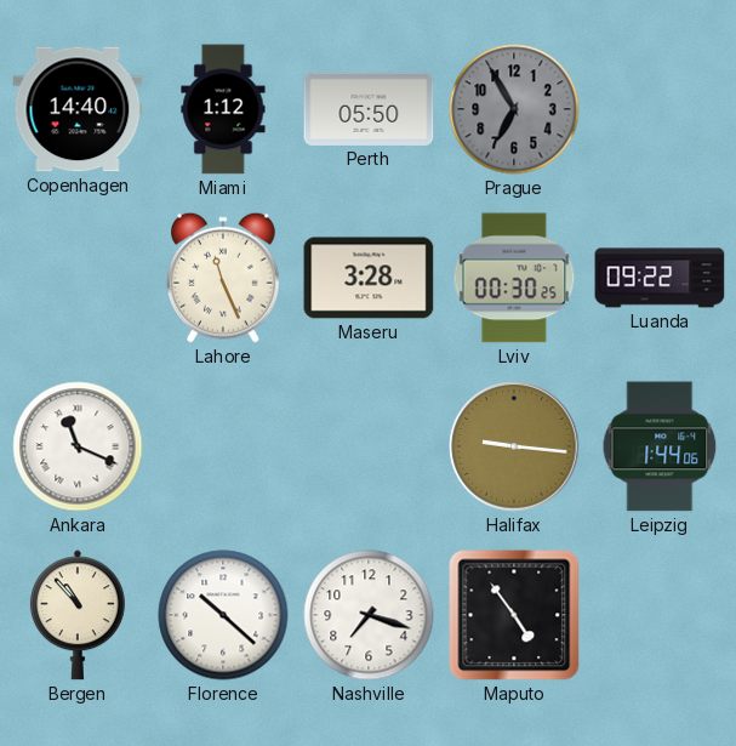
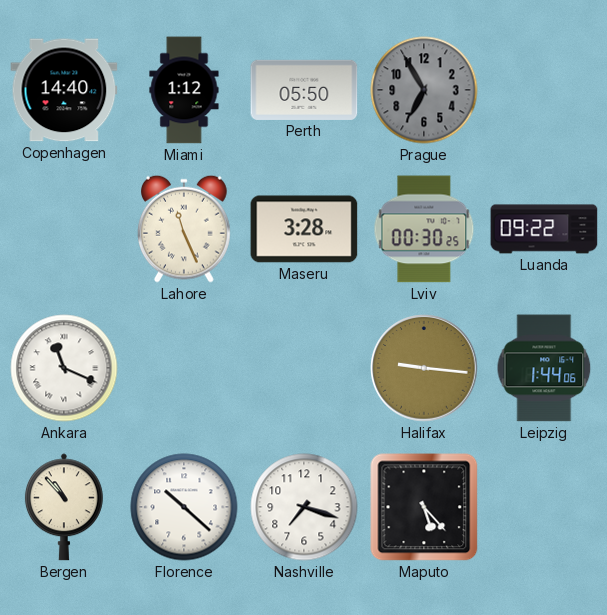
Maputo: 4:54 -> 5:23 (424, 507)
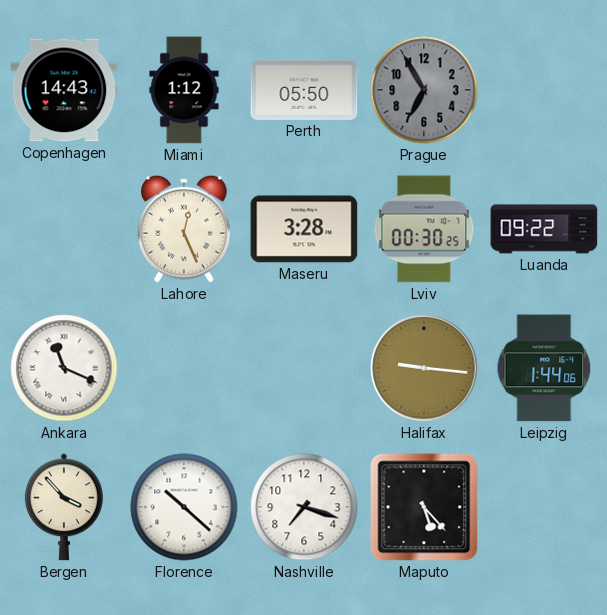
Copenhagen: 14:40 -> 14:43 (64, 90)
Lahore: 11:26 -> 12:26 (185, 229)
Bergen: 10:53 -> 3:53 (64, 507)
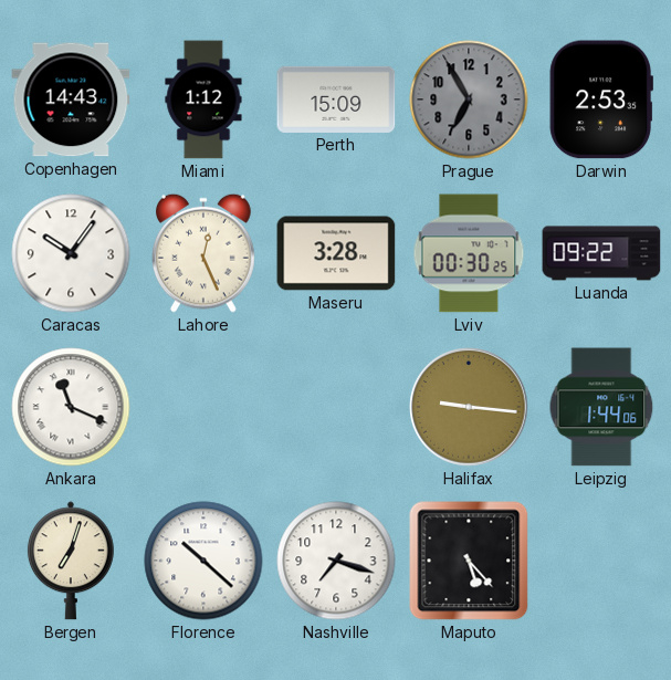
Perth: 05:50 -> 15:09 (336, 100)
Darwin: none -> 2:53 (601, 100)
Caracas: none -> 10:06 (71, 253)
Bergen: 3:53 -> 7:03 (71, 561)
